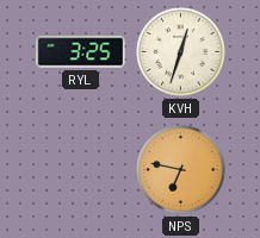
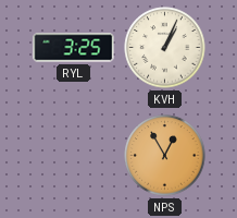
KVH: 12:33 -> 1:04 (165, 48)
NPS: 6:47 -> 12:55 (165, 156)
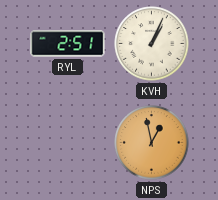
RYL: 3:25 -> 2:51 (68, 44)
NPS: 12:55 -> 12:58 (152, 143)
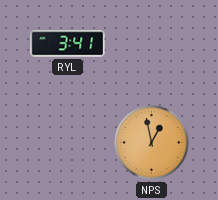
RYL: 2:51 -> 3:41 (68, 44)
KVH: 1:04 -> none (152, 44)
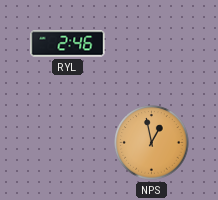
RYL: 3:41 -> 2:46 (68, 44)
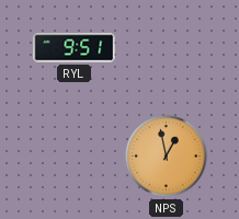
RYL: 2:46 -> 9:51 (75, 48)
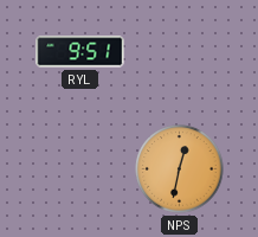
NPS: 12:58 -> 12:32 (180, 169)
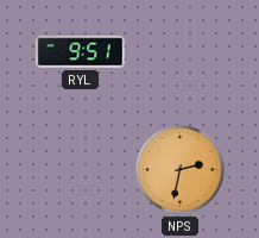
NPS: 12:32 -> 2:32 (181, 170)
